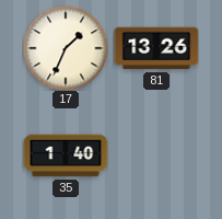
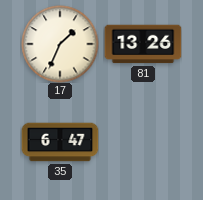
35: 1:40 -> 6:47 (60, 142)
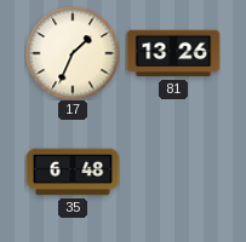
35: 6:47 -> 6:48 (73, 172)
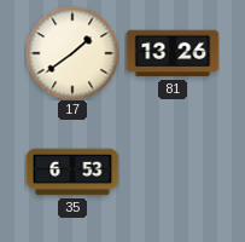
17: 1:34 -> 1:39 (72, 53)
35: 6:48 -> 6:53 (72, 172)
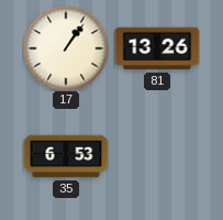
17: 1:39 -> 1:06 (66, 48)
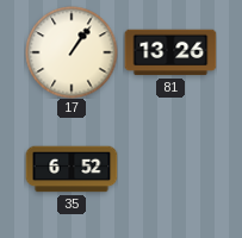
35: 6:53 -> 6:52 (72, 169)
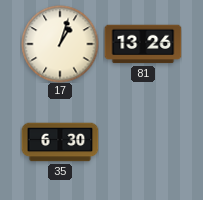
17: 1:06 -> 1:03 (60, 44)
35: 6:52 -> 6:30 (60, 142)
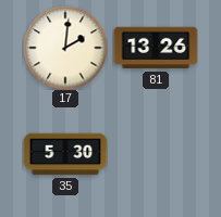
17: 1:03 -> 2:01 (65, 48)
35: 6:30 -> 5:30 (65, 154)
